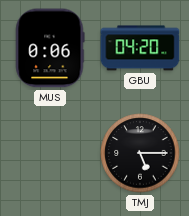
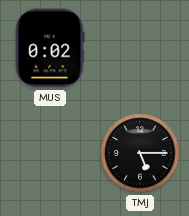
MUS: 0:06 -> 0:02 (50, 48)
GBU: 04:20 -> none (140, 48)
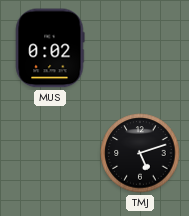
TMJ: 5:15 -> 5:12 (140, 153)
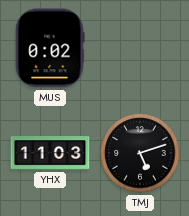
YHX: none -> 11:03 (50, 153)
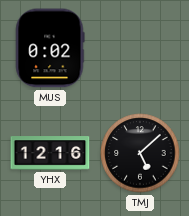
YHX: 11:03 -> 12:16 (50, 153)
TMJ: 5:12 -> 5:08 (140, 153)
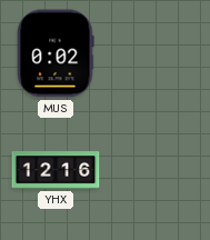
TMJ: 5:08 -> none (140, 153)
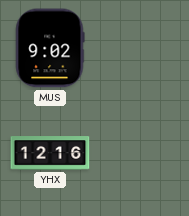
MUS: 0:02 -> 9:02 (50, 48)
